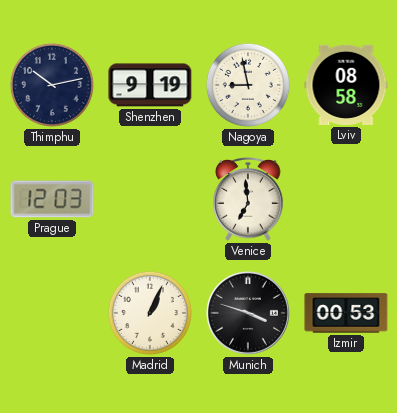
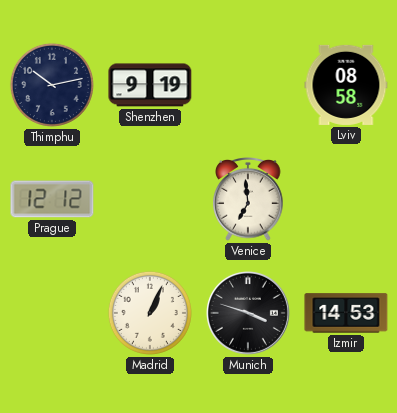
Nagoya: 8:58 -> none (248, 85)
Prague: 12:03 -> 12:12 (52, 199)
Izmir: 00:53 -> 14:53 (346, 313)
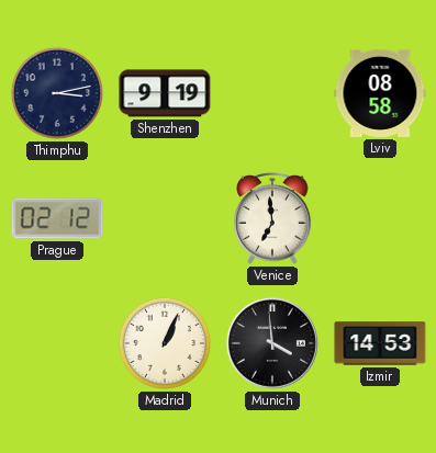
Thimphu: 10:13 -> 3:13 (57, 93)
Prague: 12:12 -> 02:12 (57, 218)
Munich: 3:48 -> 3:59 (272, 343)
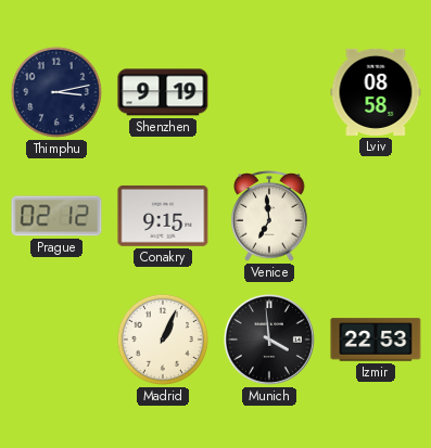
Conakry: none -> 9:15 (163, 216)
Izmir: 14:53 -> 22:53 (376, 340)
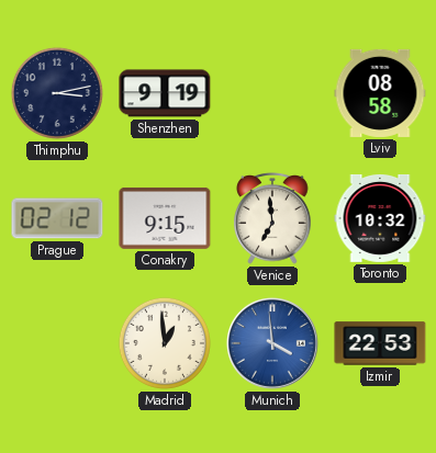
Toronto: none -> 10:32 (380, 218)
Madrid: 1:04 -> 12:59 (165, 343)
Munich dial: black -> blue (272, 343)
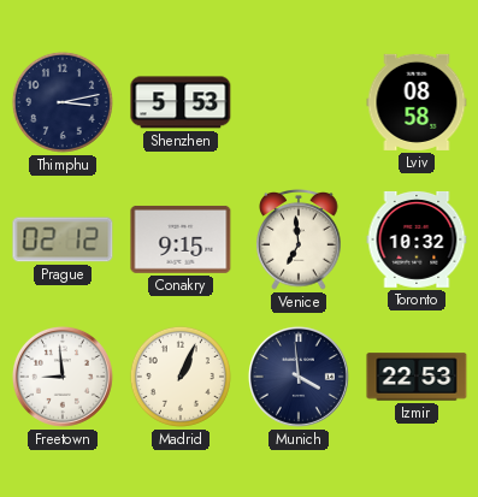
Shenzhen: 9:19 -> 5:53 (181, 102)
Freetown: none -> 8:59 (63, 377)
Madrid: 12:59 -> 1:04 (181, 377)
Munich dial: blue -> navy (299, 377)
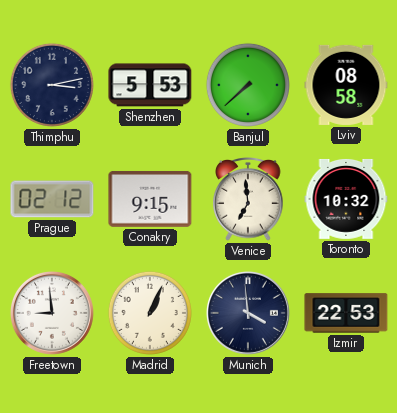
Banjul: none -> 7:38 (248, 85)
